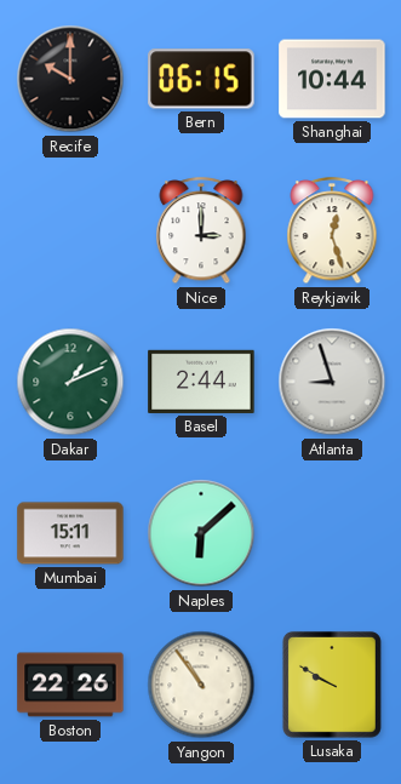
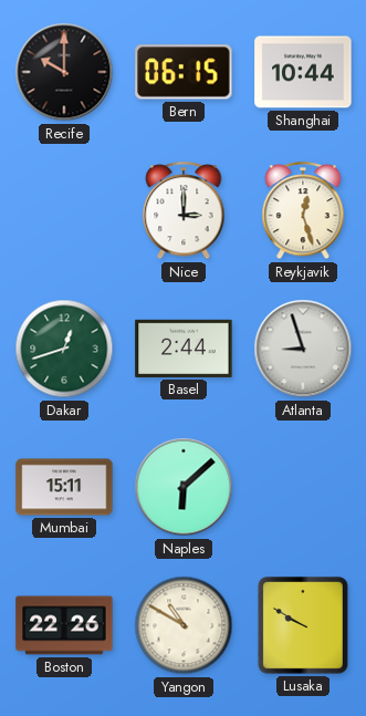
Dakar: 1:11 -> 12:42 (64, 349)
Yangon: 10:54 -> 10:50 (184, 625)
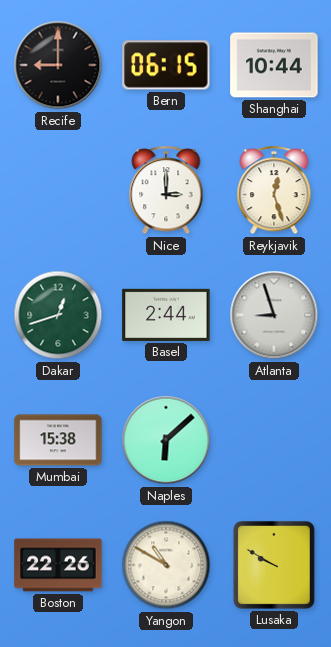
Recife: 10:00 -> 9:00 (58, 65)
Mumbai: 15:11 -> 15:38 (58, 440)
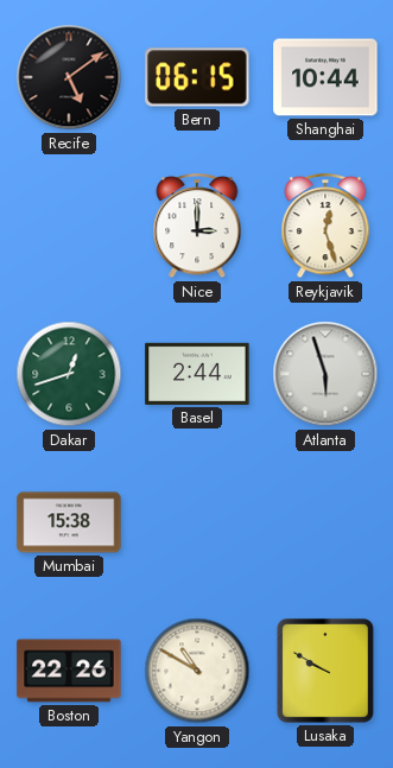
Recife: 9:00 -> 5:09 (69, 77)
Atlanta: 8:57 -> 5:57 (325, 374)
Naples: 6:08 -> none (166, 440)
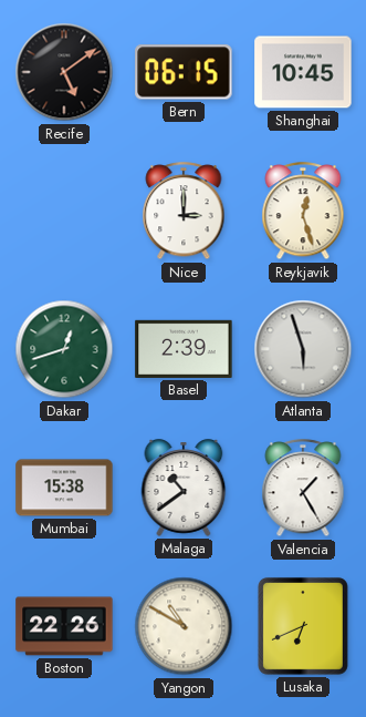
Shanghai: 10:44 -> 10:45 (303, 72)
Basel: 2:44 -> 2:39 (184, 349)
Malaga: none -> 10:39 (184, 488)
Valencia: none -> 1:25 (303, 489)
Lusaka: 9:50 -> 6:41 (303, 626)
